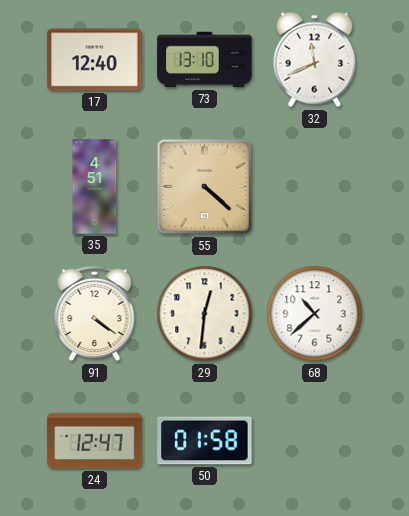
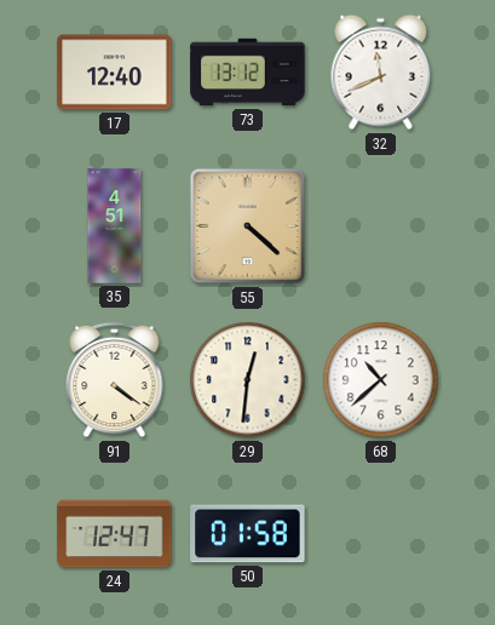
73: 13:10 -> 13:12 (248, 73)
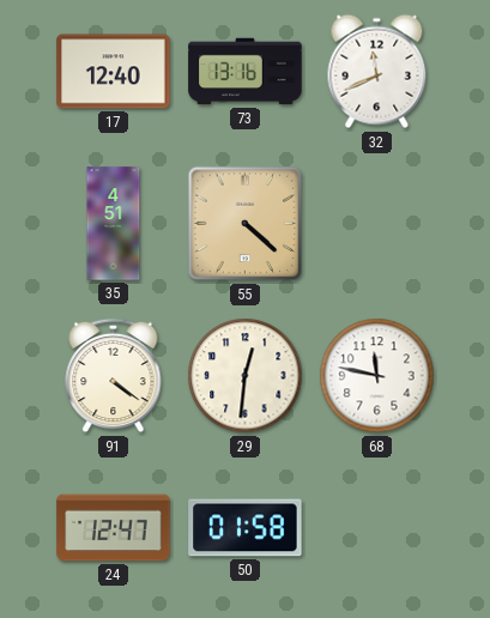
73: 13:12 -> 13:16 (246, 72)
68: 10:38 -> 11:47 (377, 376)
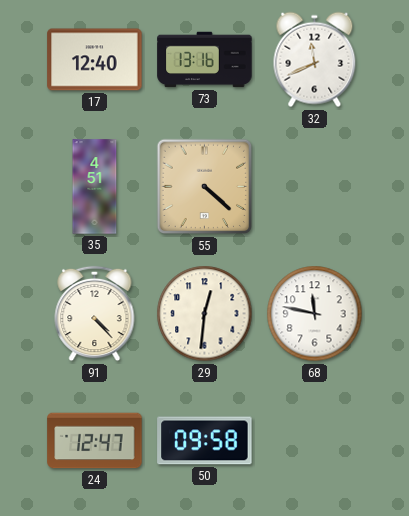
91: 4:21 -> 4:23 (95, 314)
50: 01:58 -> 09:58 (205, 441)
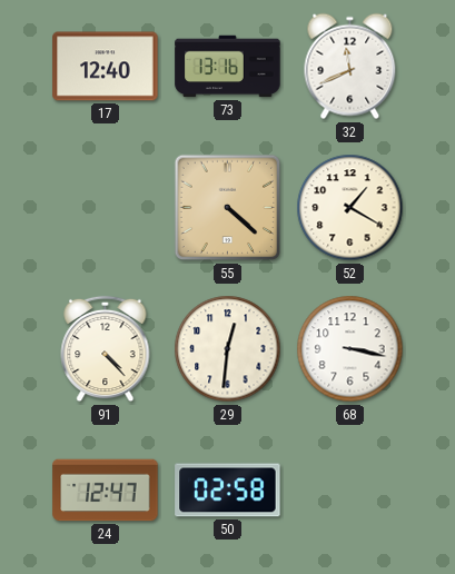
35: 4:51 -> none (95, 187)
52: none -> 1:20 (350, 208)
68: 11:47 -> 3:17 (350, 349)
50: 09:58 -> 02:58 (228, 491)
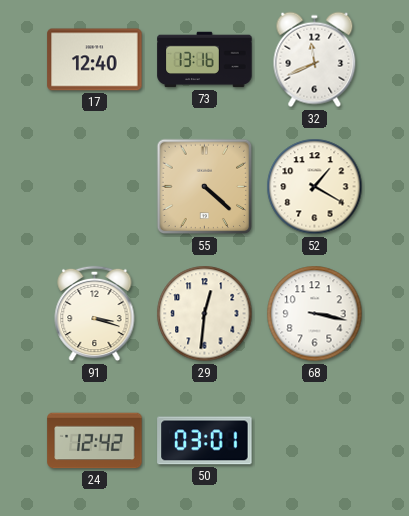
91: 4:23 -> 3:18 (95, 314)
24: 12:47 -> 12:42 (95, 441)
50: 02:58 -> 03:01 (205, 441)
